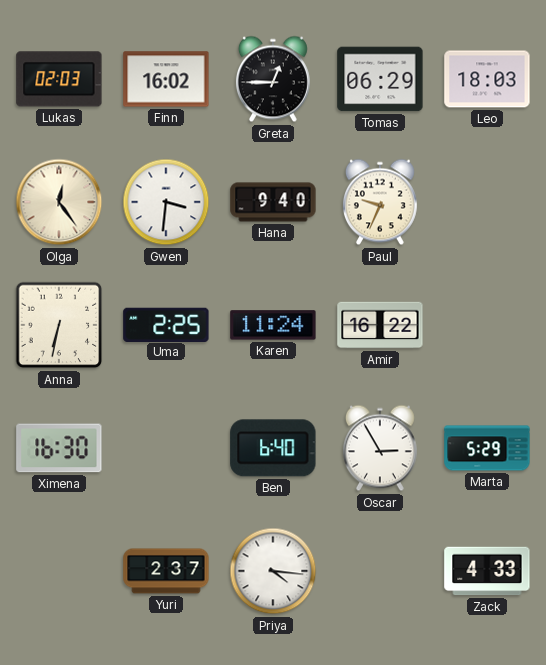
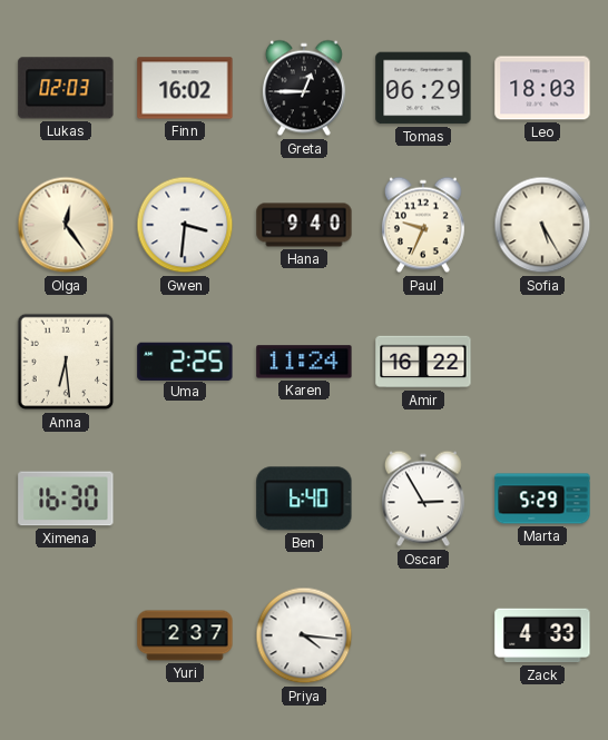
Sofia: none -> 5:25 (542, 225)
Anna: 6:32 -> 6:29 (66, 362)
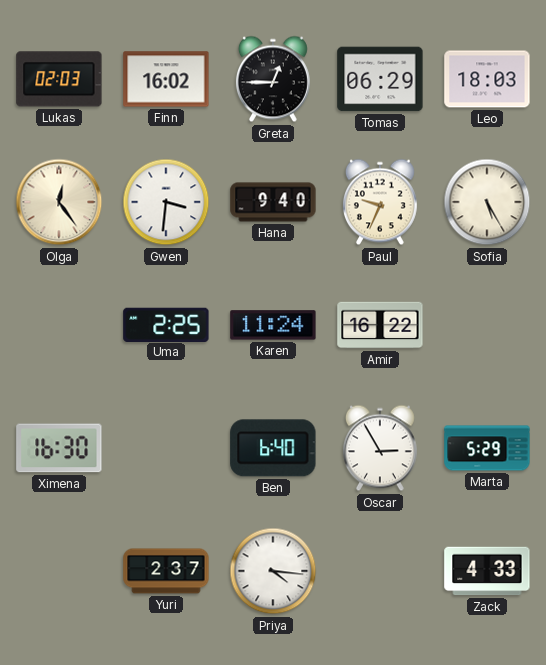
Anna: 6:29 -> none (66, 362)
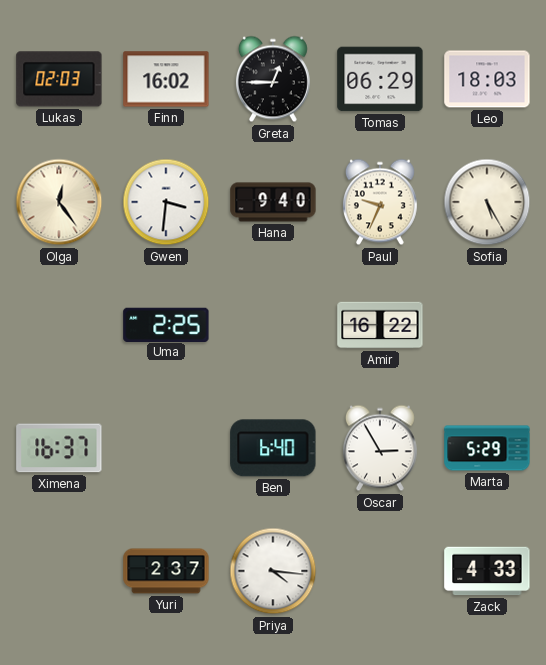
Karen: 11:24 -> none (273, 325)
Ximena: 16:30 -> 16:37 (59, 448)
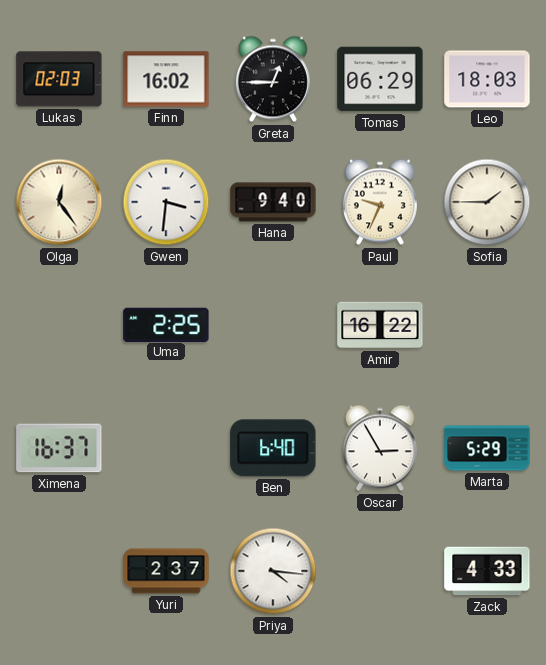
Sofia: 5:25 -> 1:45 (487, 202)
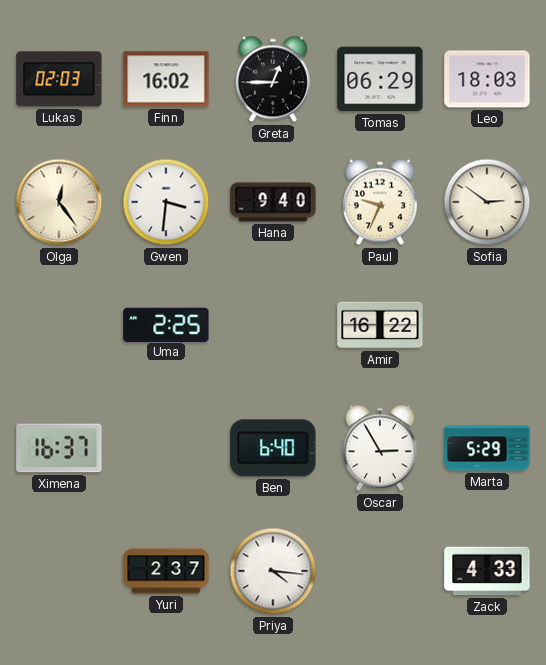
Sofia: 1:45 -> 2:51 (487, 202)
